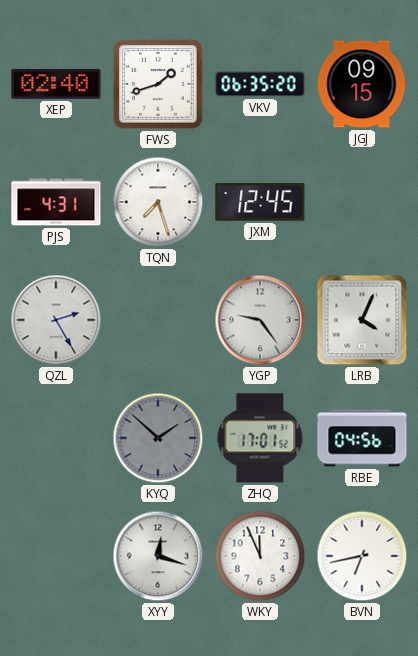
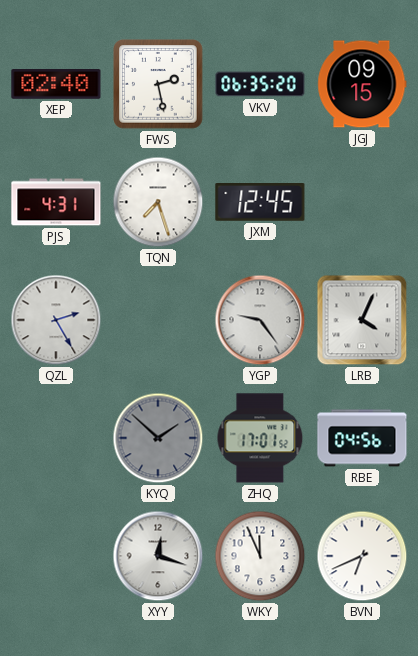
FWS: 1:42 -> 2:28 (158, 84)
BVN: 6:43 -> 6:41 (362, 556)
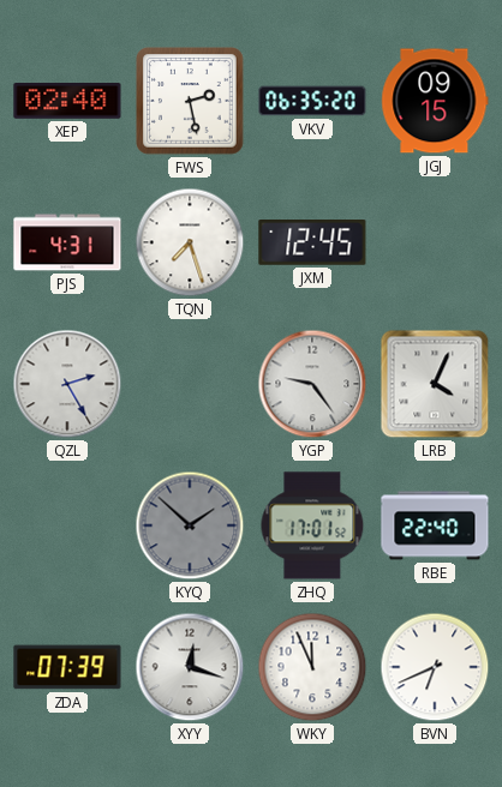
RBE: 04:56 -> 22:40 (435, 525)
ZDA: none -> 07:39 (67, 667)
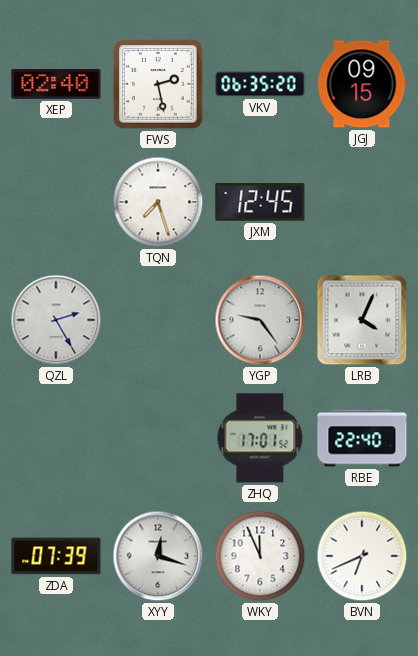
PJS: 4:31 -> none (67, 242)
KYQ: 1:52 -> none (190, 525)
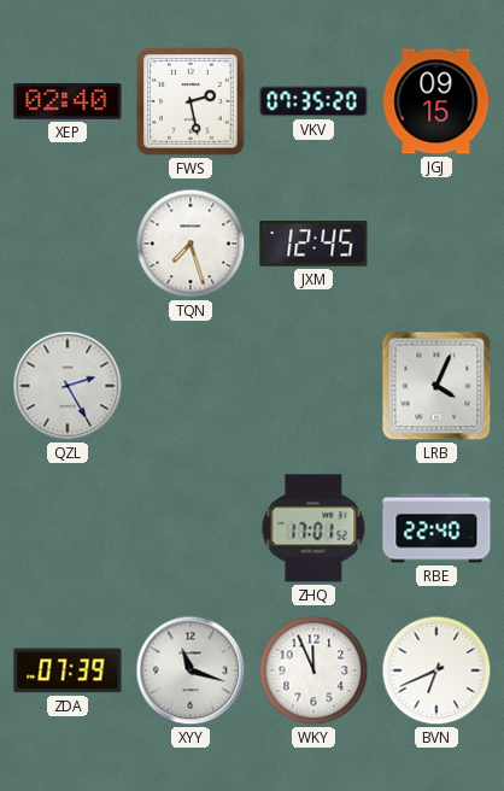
VKV: 06:35 -> 07:35 (313, 101)
YGP: 9:24 -> none (260, 320)
XYY: 12:18 -> 11:18 (191, 670)
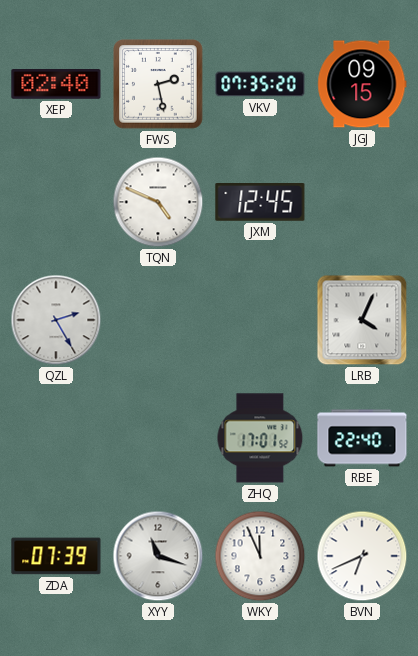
TQN: 7:27 -> 4:49 (158, 202)
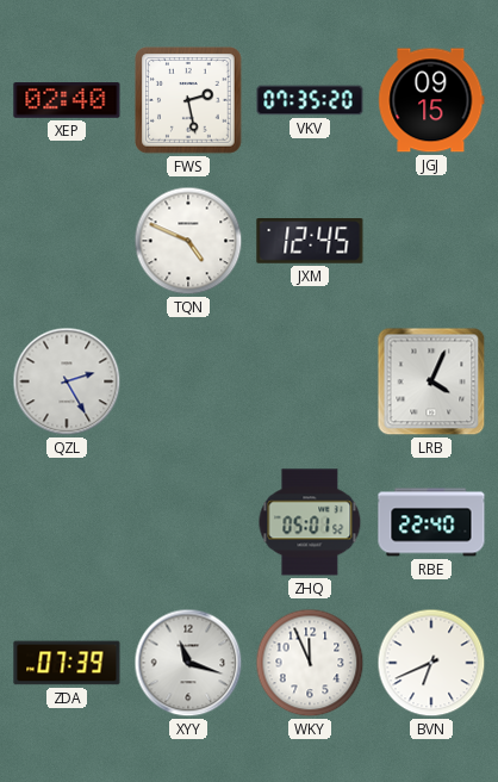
ZHQ: 17:01 -> 05:01 (310, 522)
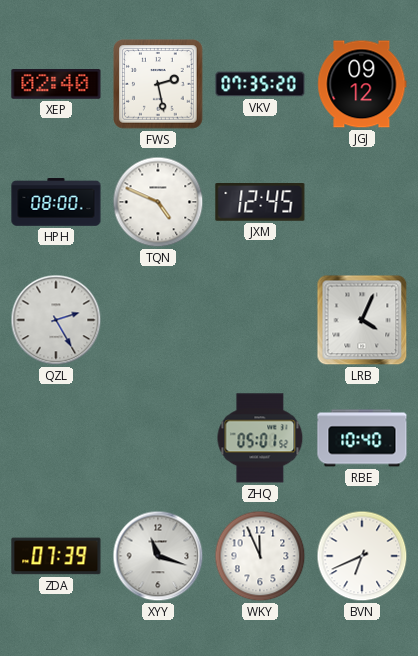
JGJ: 09:15 -> 09:12 (362, 84)
HPH: none -> 08:00 (56, 202)
RBE: 22:40 -> 10:40 (362, 438)
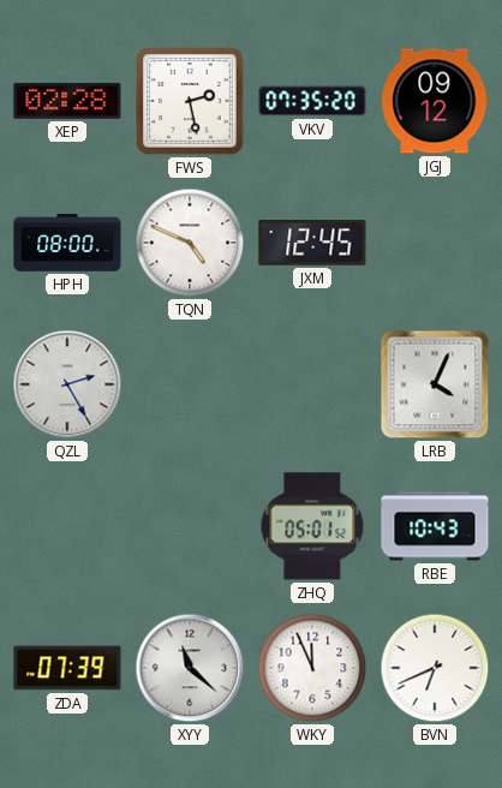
XEP: 02:40 -> 02:28 (67, 102)
RBE: 10:40 -> 10:43 (435, 526)
XYY: 11:18 -> 11:22 (190, 668)
